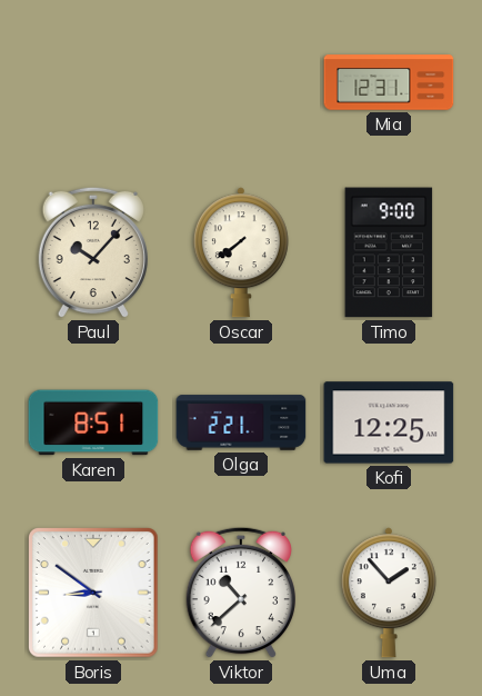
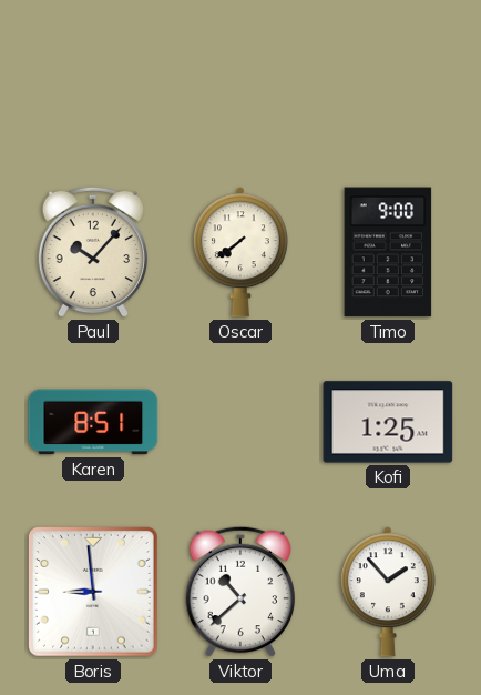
Mia: 12:31 -> none (389, 82)
Olga: 2:21 -> none (241, 422)
Kofi: 12:25 -> 1:25 (388, 422)
Boris: 8:51 -> 8:59 (94, 593)
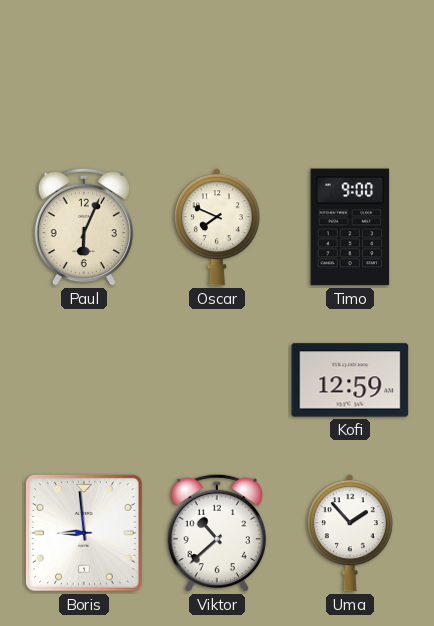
Paul: 10:07 -> 6:04 (83, 227)
Oscar: 7:39 -> 7:49 (217, 227)
Karen: 8:51 -> none (93, 422)
Kofi: 1:25 -> 12:59 (350, 380)
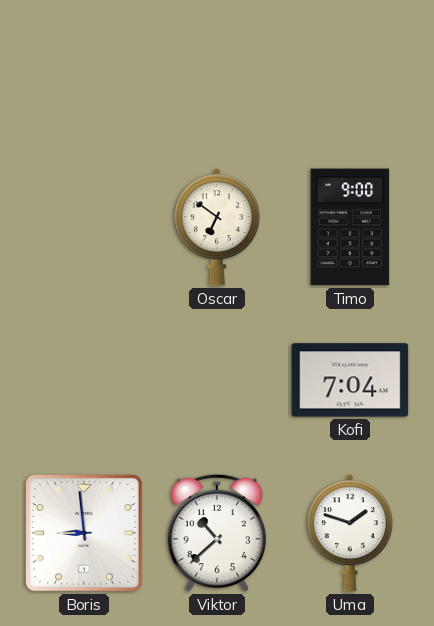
Paul: 6:04 -> none (83, 227)
Oscar: 7:49 -> 6:51 (217, 227)
Kofi: 12:59 -> 7:04 (350, 380)
Uma: 1:53 -> 1:48 (350, 533)
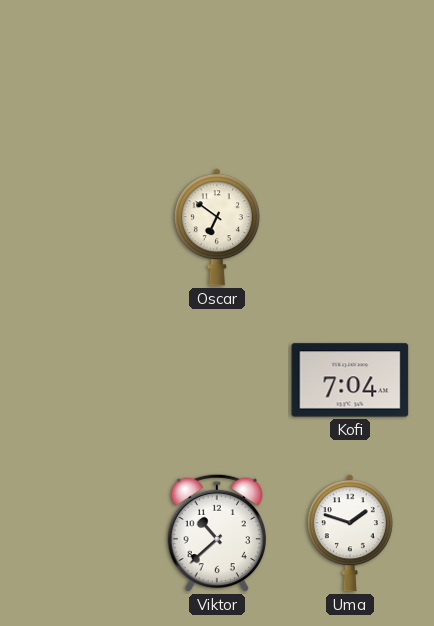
Timo: 9:00 -> none (350, 227)
Boris: 8:59 -> none (85, 534)
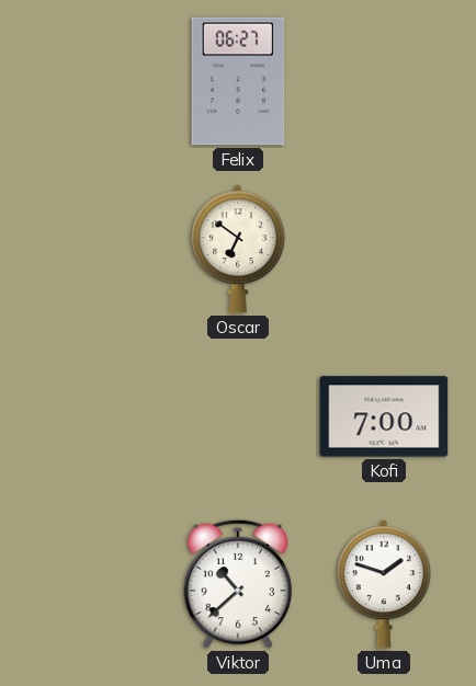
Felix: none -> 06:27 (238, 81)
Kofi: 7:04 -> 7:00 (384, 416)
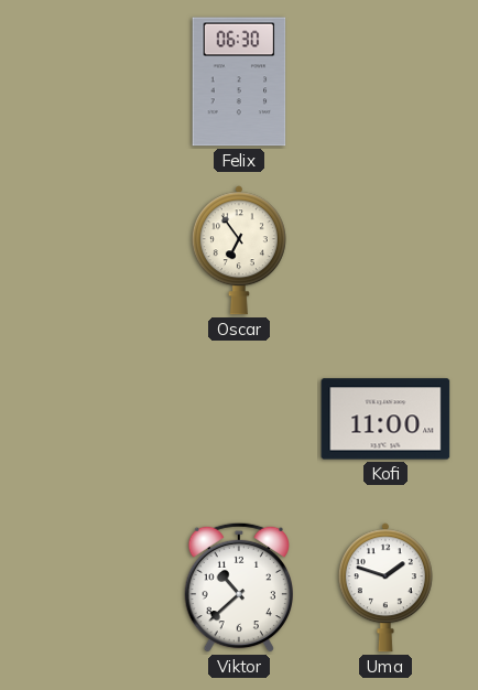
Felix: 06:27 -> 06:30 (239, 82)
Oscar: 6:51 -> 6:54 (239, 250)
Kofi: 7:00 -> 11:00 (385, 419)
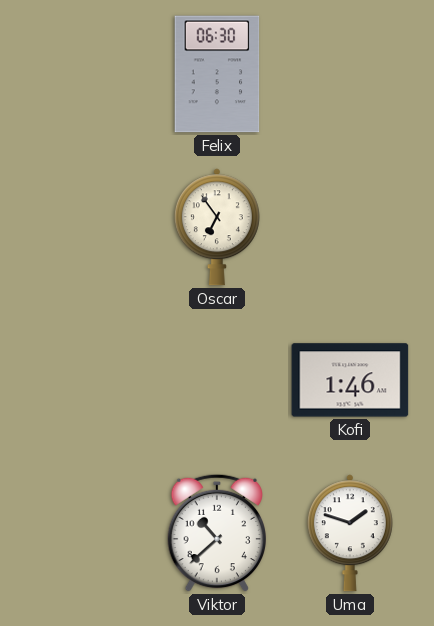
Kofi: 11:00 -> 1:46 (350, 380)
